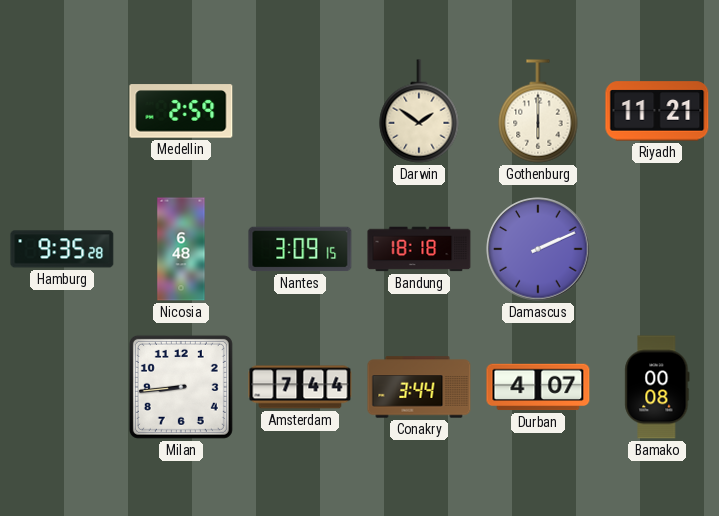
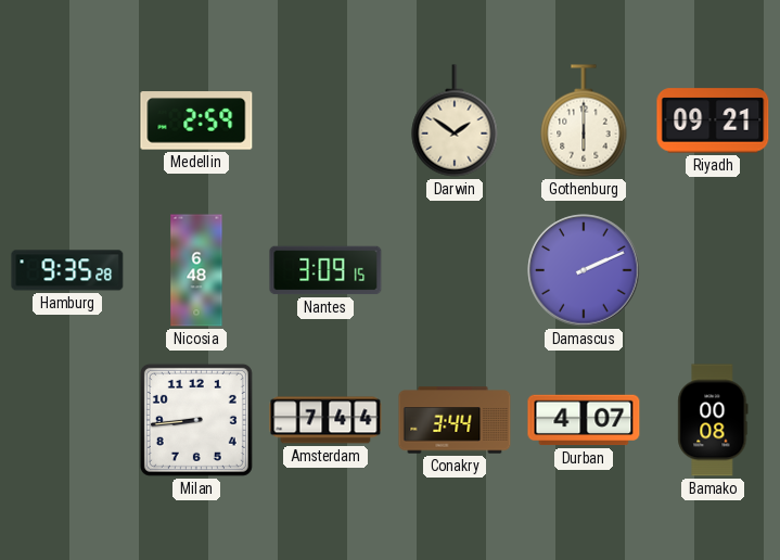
Riyadh: 11:21 -> 09:21 (713, 120)
Bandung: 18:18 -> none (419, 249)
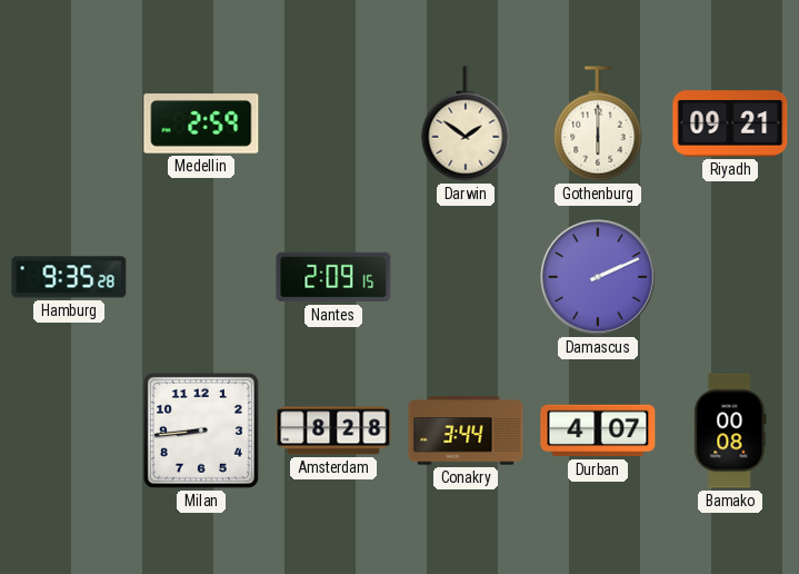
Nicosia: 6:48 -> none (196, 270)
Nantes: 3:09 -> 2:09 (333, 277)
Amsterdam: 7:44 -> 8:28 (333, 430)
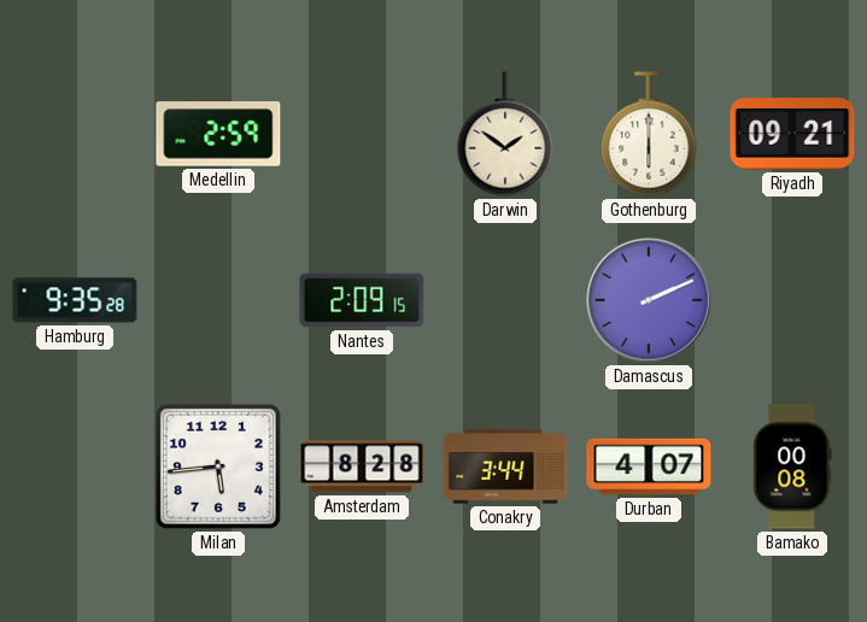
Milan: 8:44 -> 5:44 (218, 466)
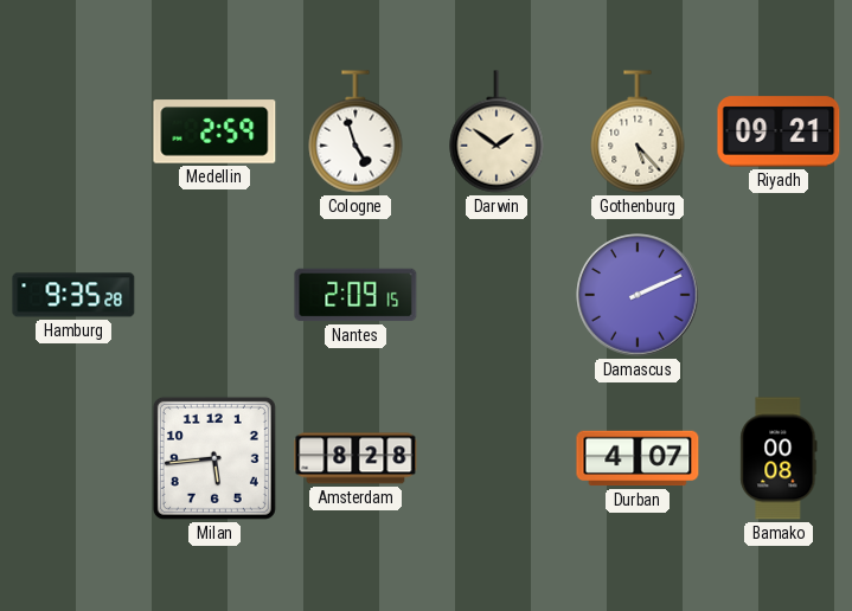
Cologne: none -> 4:57 (355, 131)
Gothenburg: 6:00 -> 5:23 (638, 131)
Conakry: 3:44 -> none (505, 466)
